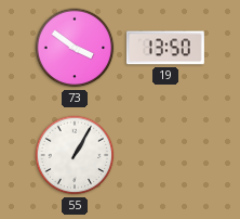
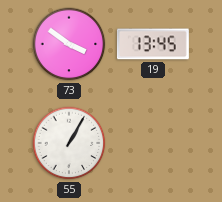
19: 13:50 -> 13:45 (153, 44)
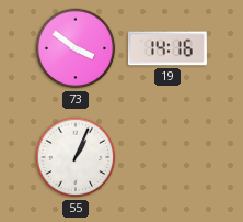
19: 13:45 -> 14:16 (167, 48)
55: 1:05 -> 1:04 (76, 157)
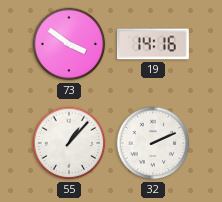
55: 1:04 -> 1:07 (69, 143)
32: none -> 2:11 (153, 143)
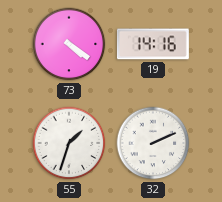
73: 3:51 -> 4:21 (69, 44)
55: 1:07 -> 1:33 (69, 143)
